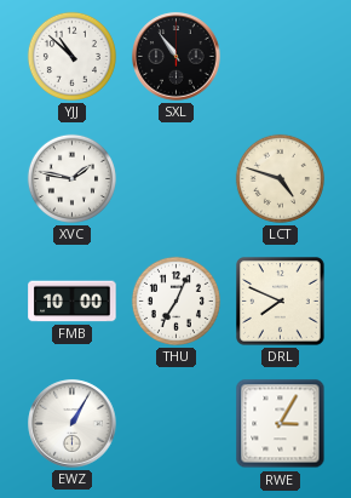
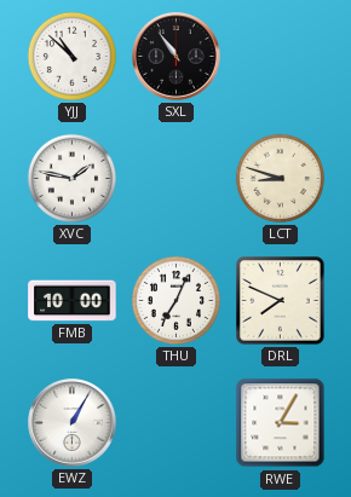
LCT: 4:48 -> 8:48 (280, 178)
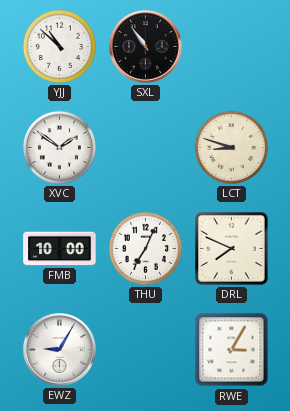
XVC: 1:47 -> 1:51 (59, 147)
EWZ: 1:05 -> 9:05 (60, 350)
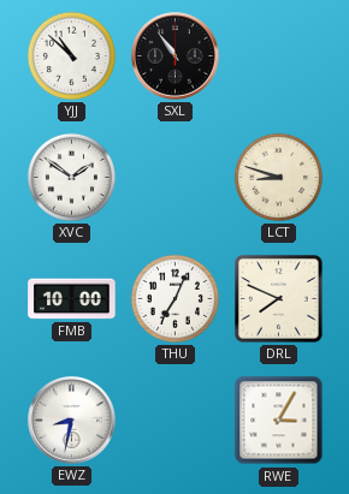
EWZ: 9:05 -> 8:32 (72, 421)
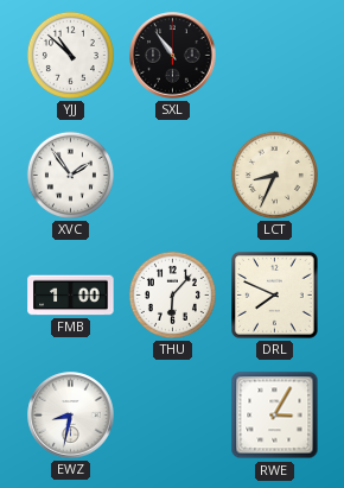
XVC: 1:51 -> 1:54 (70, 175)
LCT: 8:48 -> 8:34 (274, 175)
FMB: 10:00 -> 1:00 (71, 296)
THU: 7:04 -> 6:07 (172, 294)
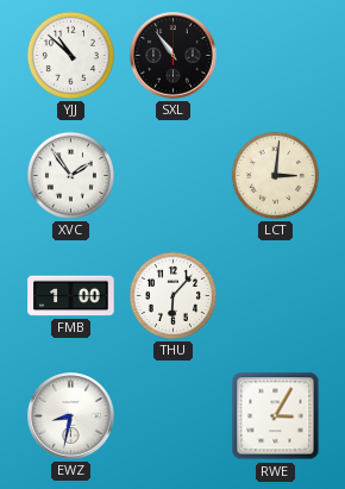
LCT: 8:34 -> 3:01 (275, 175)
DRL: 7:49 -> none (275, 296)
